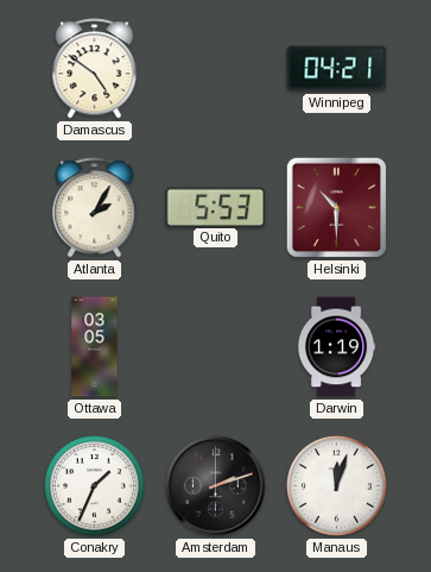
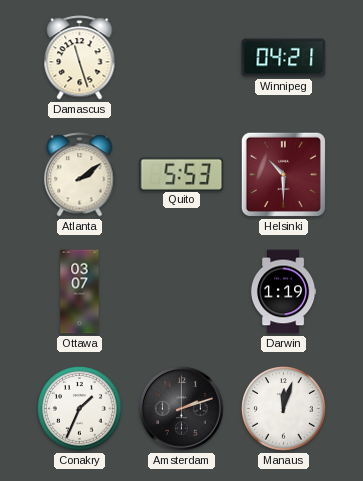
Damascus: 4:51 -> 11:27 (80, 58)
Atlanta: 2:05 -> 2:09 (80, 175)
Ottawa: 03:05 -> 03:07 (80, 292)
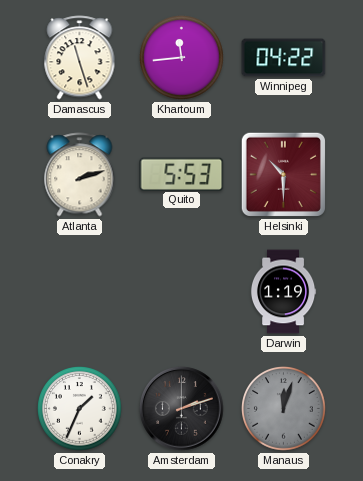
Khartoum: none -> 11:44 (182, 58)
Winnipeg: 04:21 -> 04:22 (284, 58)
Atlanta: 2:09 -> 2:12 (80, 175)
Ottawa: 03:07 -> none (80, 292)
Manaus dial: white -> grey (284, 409)
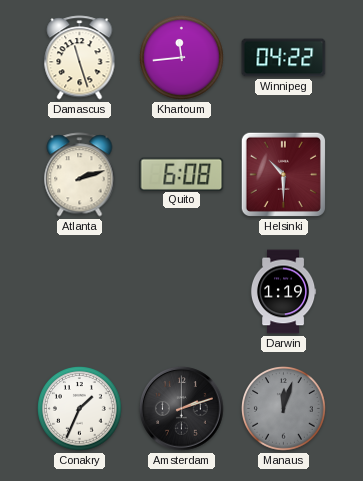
Quito: 5:53 -> 6:08 (182, 174)
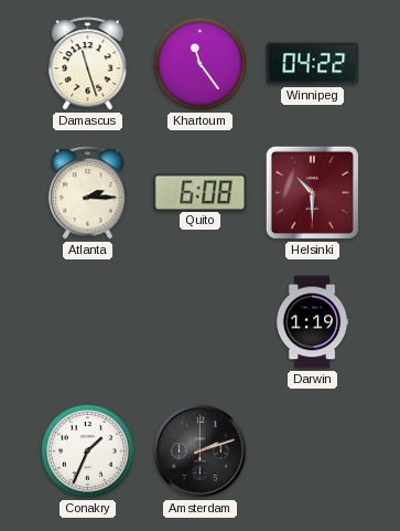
Khartoum: 11:44 -> 11:24 (201, 64)
Atlanta: 2:12 -> 2:15 (88, 193)
Manaus: 12:03 -> none (284, 409)
